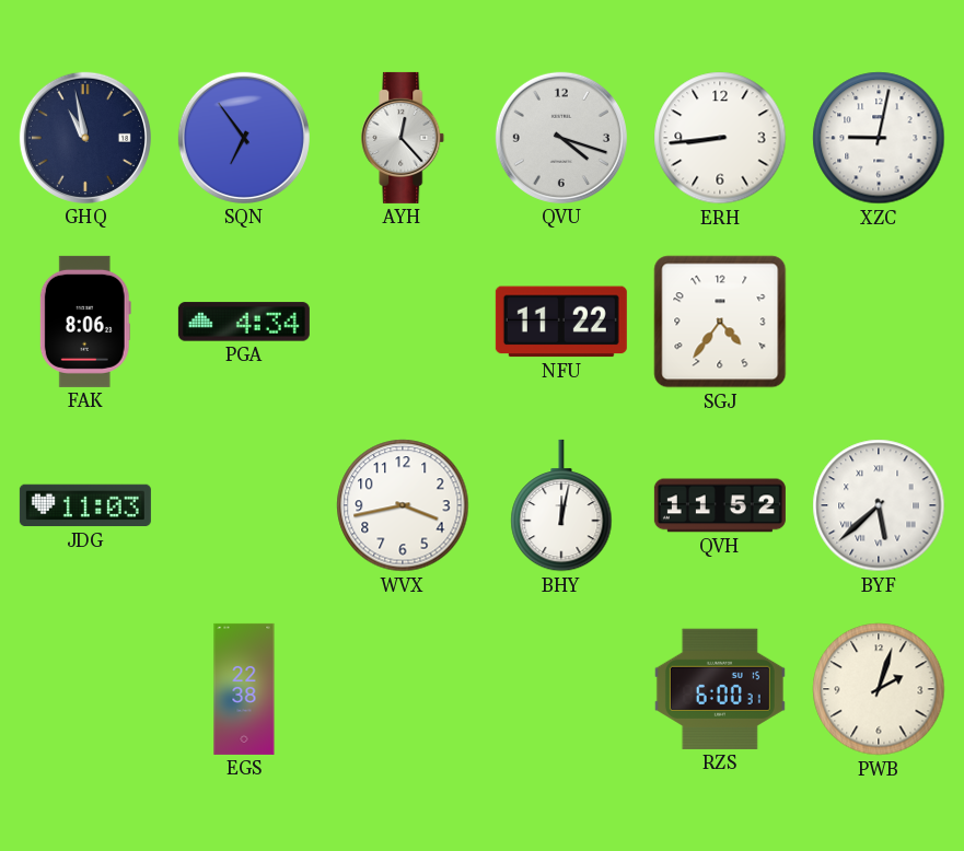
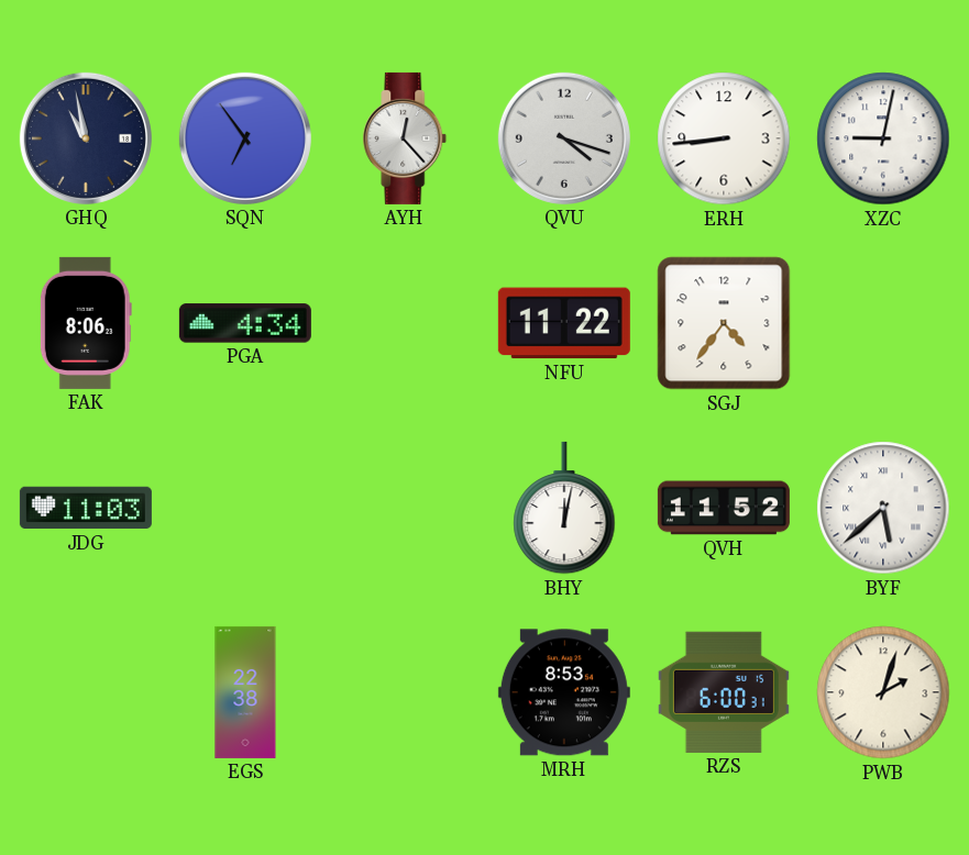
WVX: 3:43 -> none (403, 505)
MRH: none -> 8:53 (564, 692)
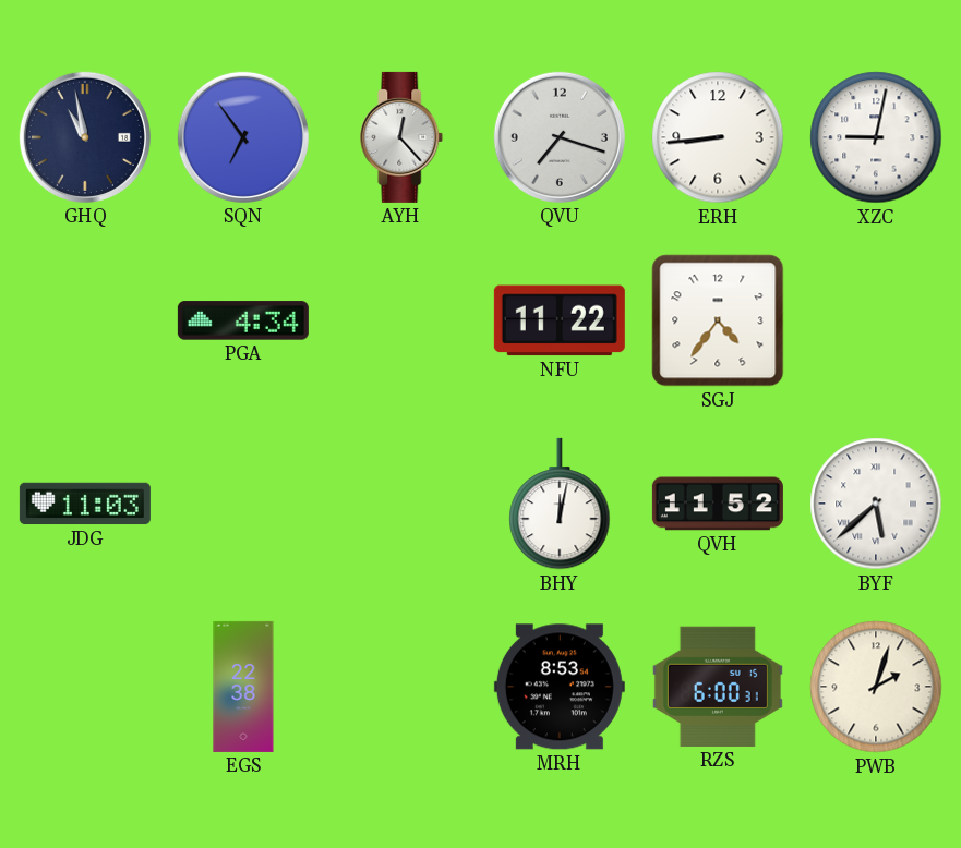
QVU: 4:18 -> 7:18 (560, 137)
FAK: 8:06 -> none (86, 323)
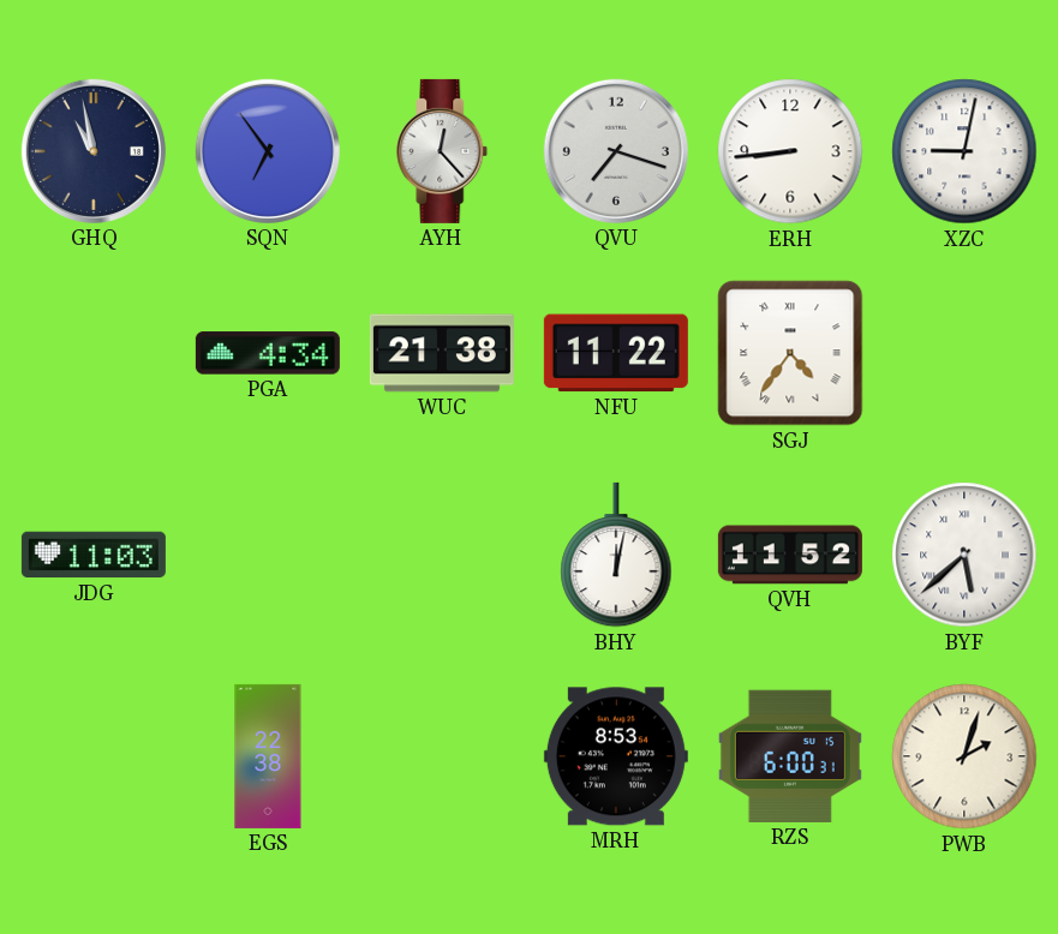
WUC: none -> 21:38 (442, 353)
SGJ numerals: Arabic -> Roman (790, 353)
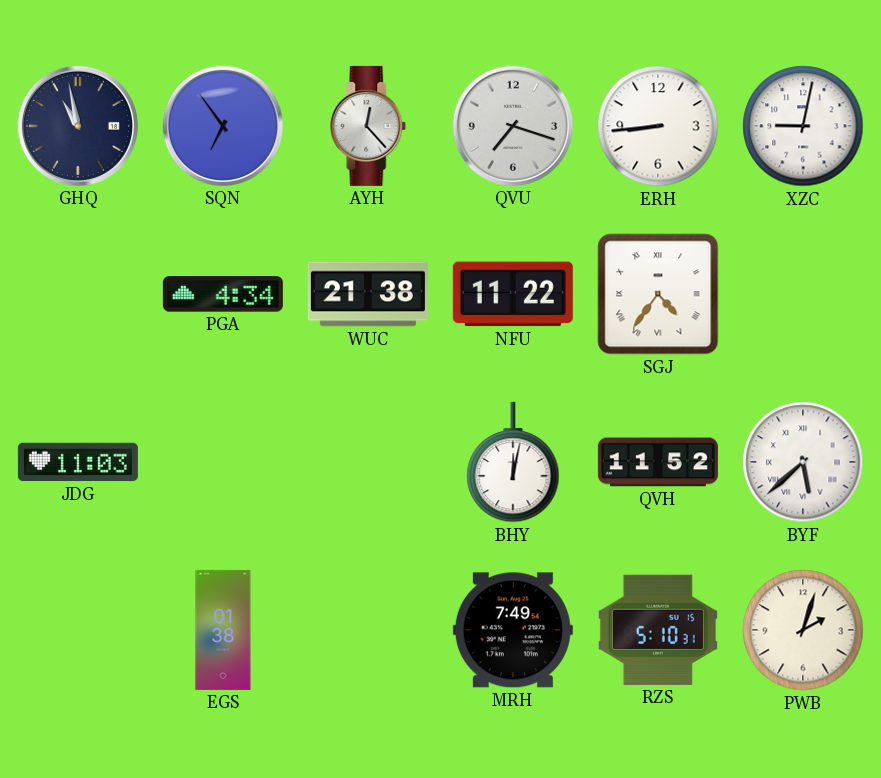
EGS: 22:38 -> 01:38 (223, 630)
MRH: 8:53 -> 7:49 (513, 630)
RZS: 6:00 -> 5:10 (658, 630)
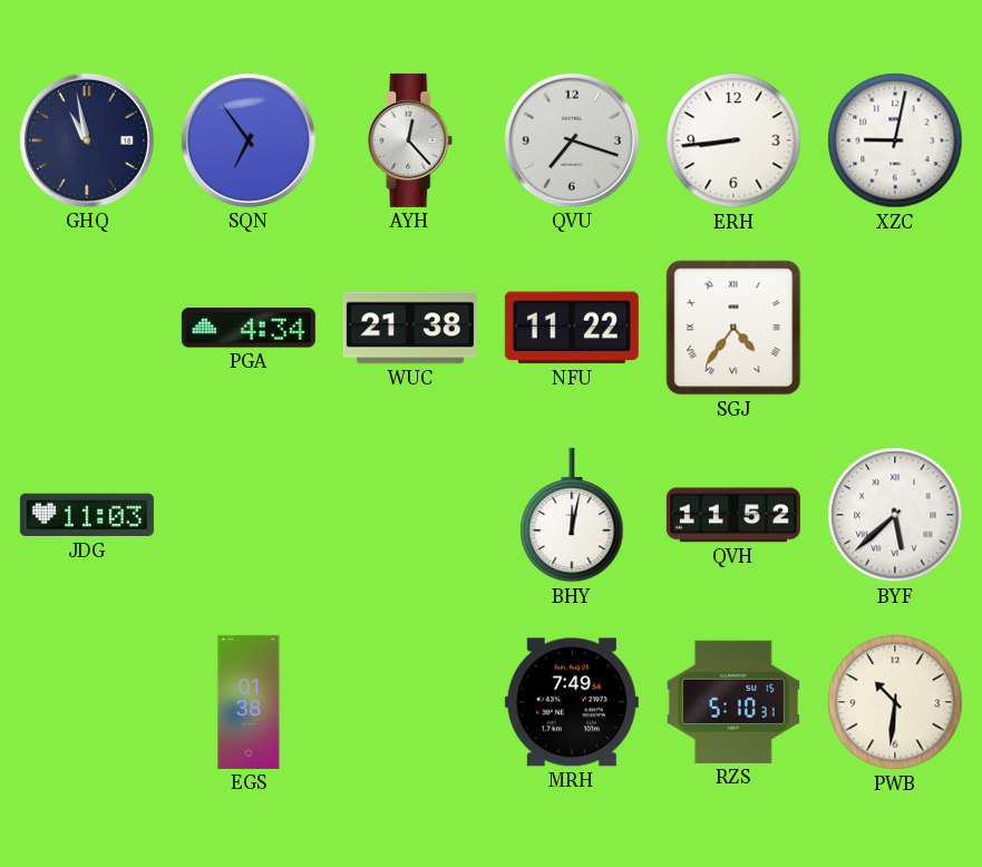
PWB: 2:03 -> 10:31 (895, 702)
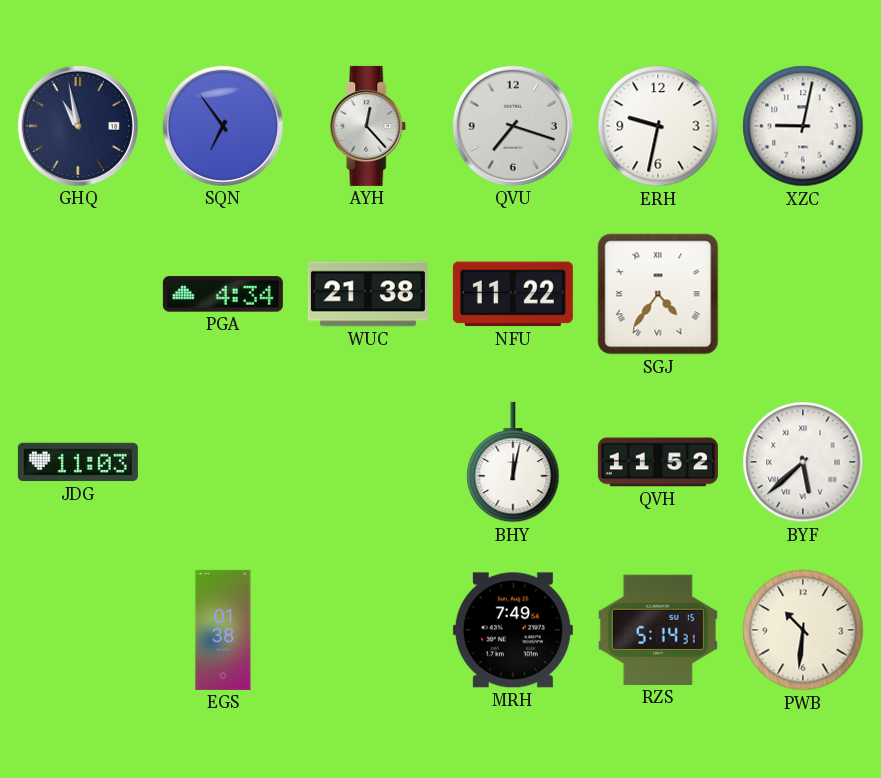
ERH: 8:44 -> 9:32 (658, 126)
RZS: 5:10 -> 5:14 (658, 630)
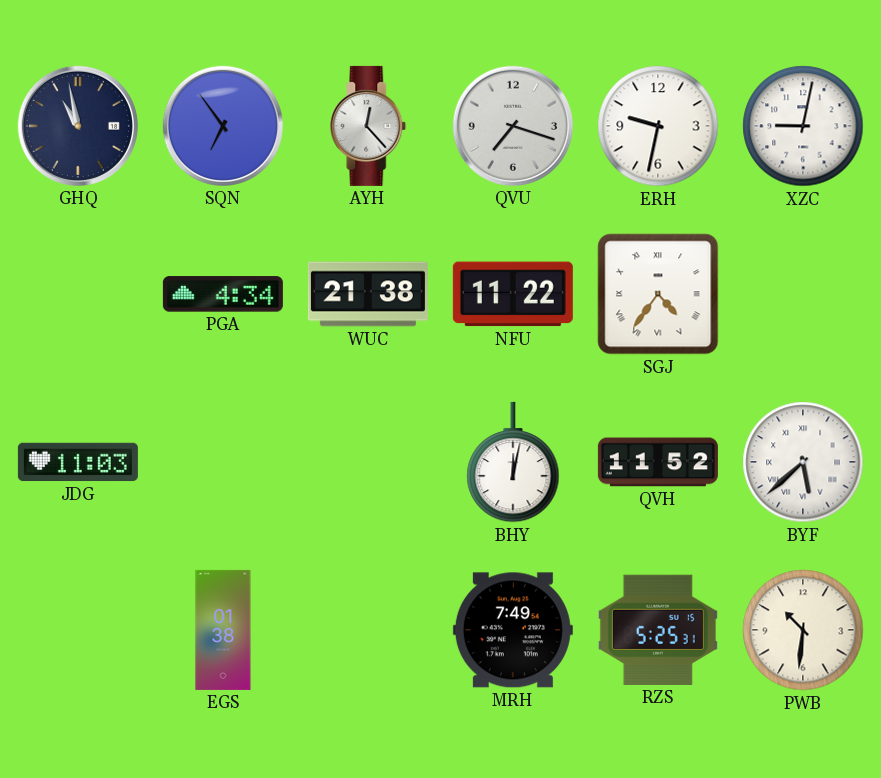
RZS: 5:14 -> 5:25 (658, 630)
